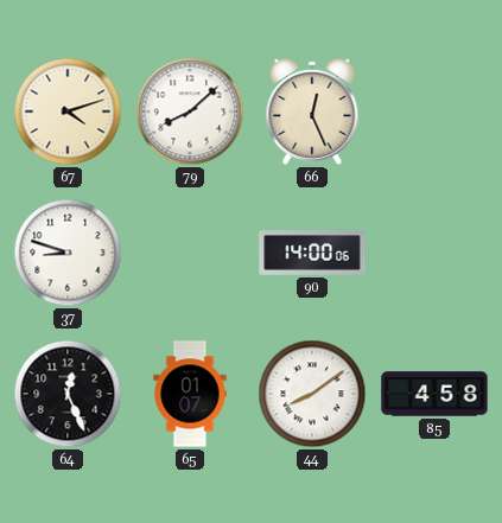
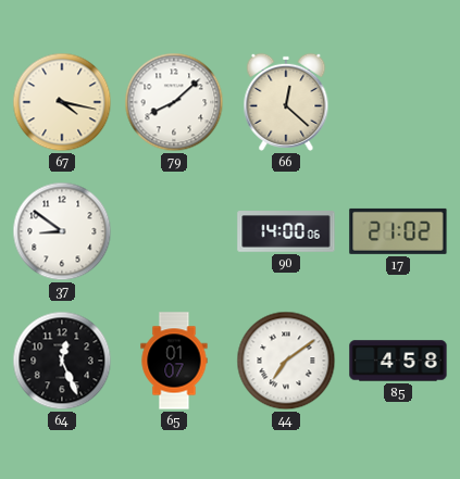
67: 4:12 -> 4:17 (62, 102)
66: 12:26 -> 12:22 (286, 102)
37: 8:48 -> 8:51 (62, 231)
17: none -> 21:02 (398, 231)
44: 8:09 -> 7:09 (286, 361)
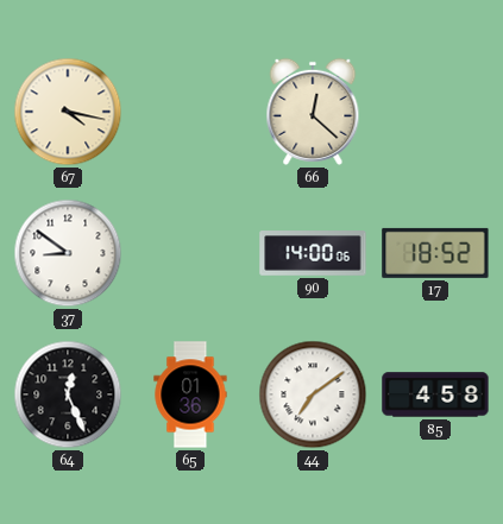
79: 8:08 -> none (174, 102)
17: 21:02 -> 18:52 (435, 253)
65: 01:07 -> 01:36 (190, 394)
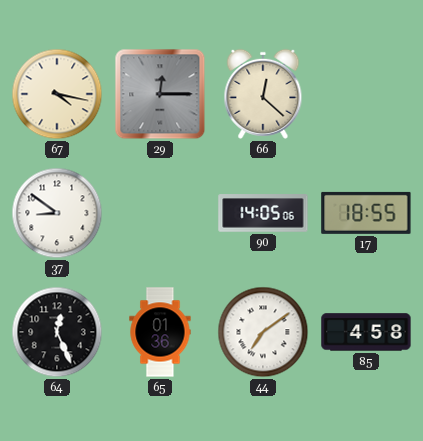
29: none -> 12:15 (160, 94)
90: 14:00 -> 14:05 (263, 213)
17: 18:52 -> 18:55 (366, 213)
